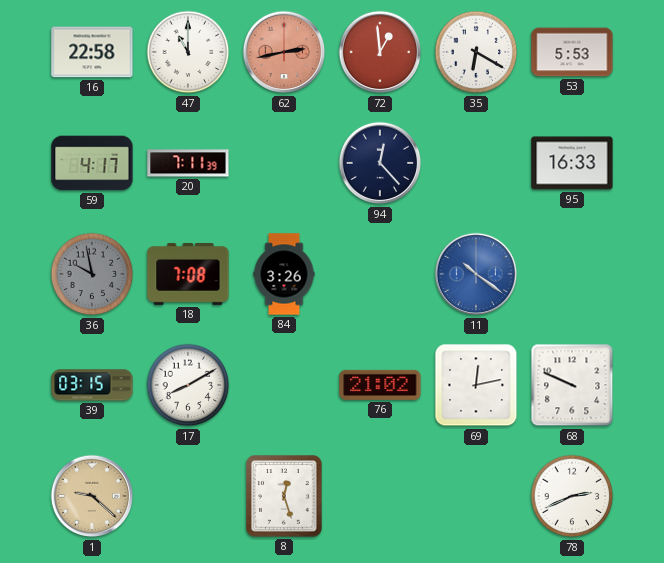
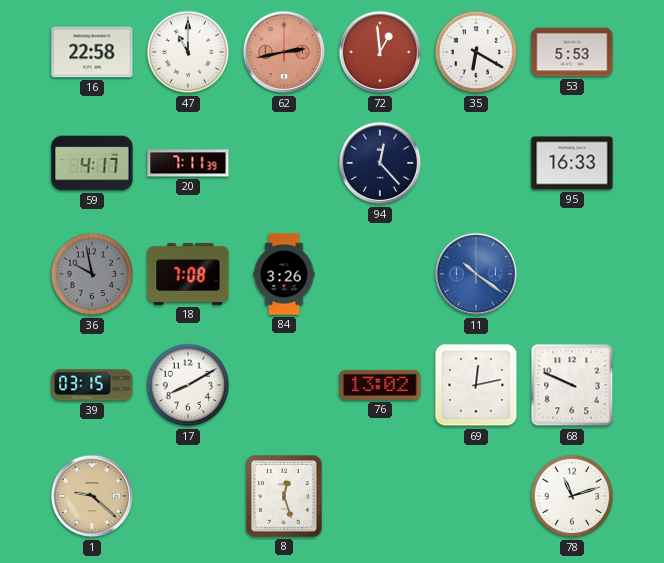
76: 21:02 -> 13:02 (380, 385)
78: 2:41 -> 11:12 (572, 496)
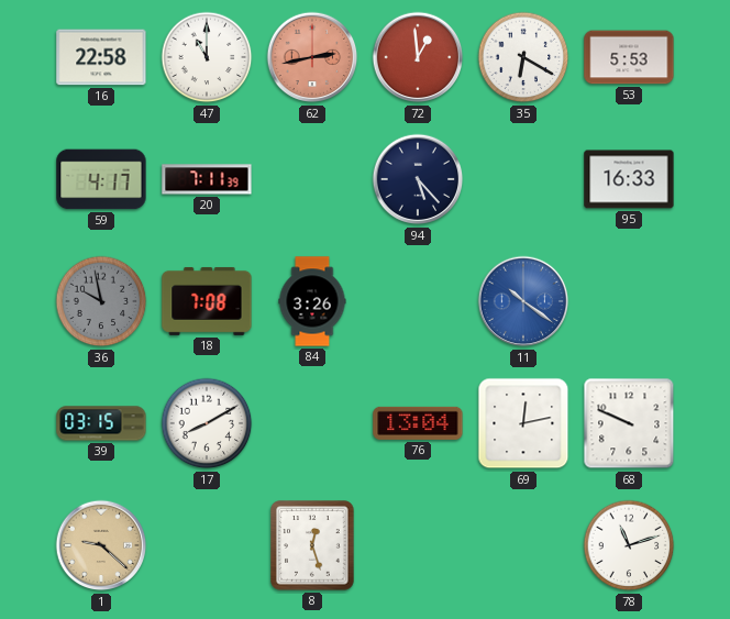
94: 12:23 -> 5:23 (418, 179)
76: 13:02 -> 13:04 (418, 423)
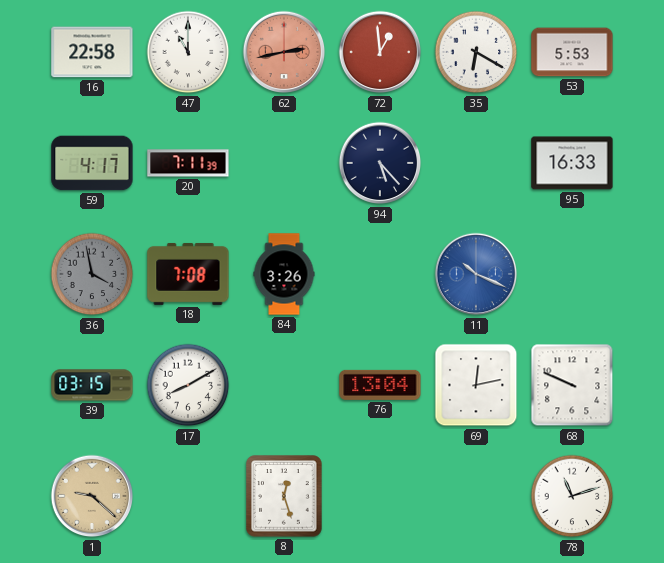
36: 9:58 -> 3:58 (92, 274)
11: 10:21 -> 10:19 (476, 274)
